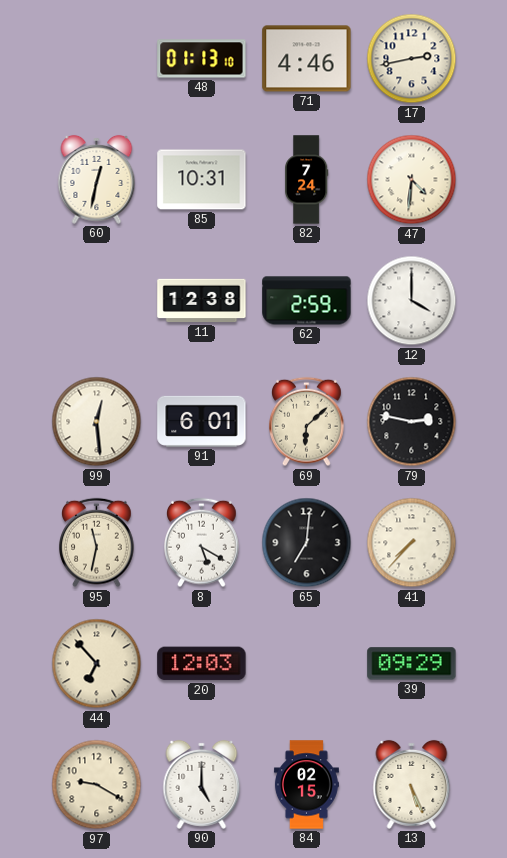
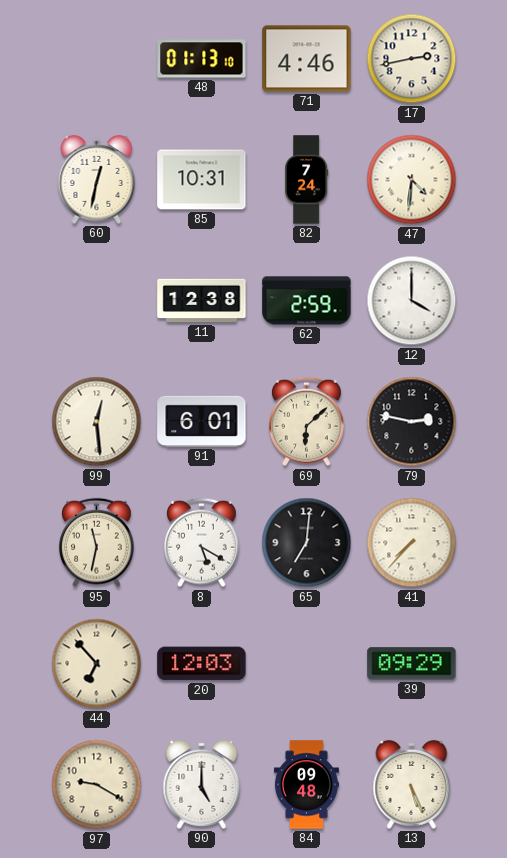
84: 02:15 -> 09:48 (306, 785)
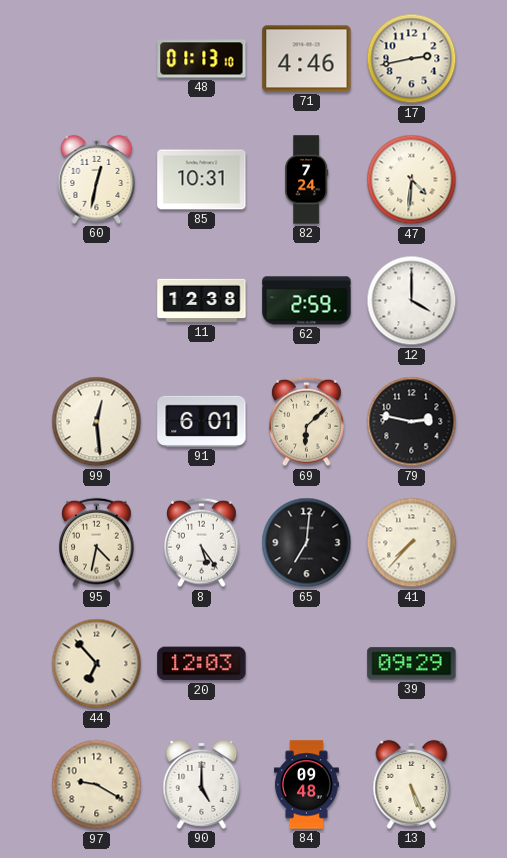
95: 11:32 -> 4:32 (97, 543)
8: 5:20 -> 5:24 (202, 543)
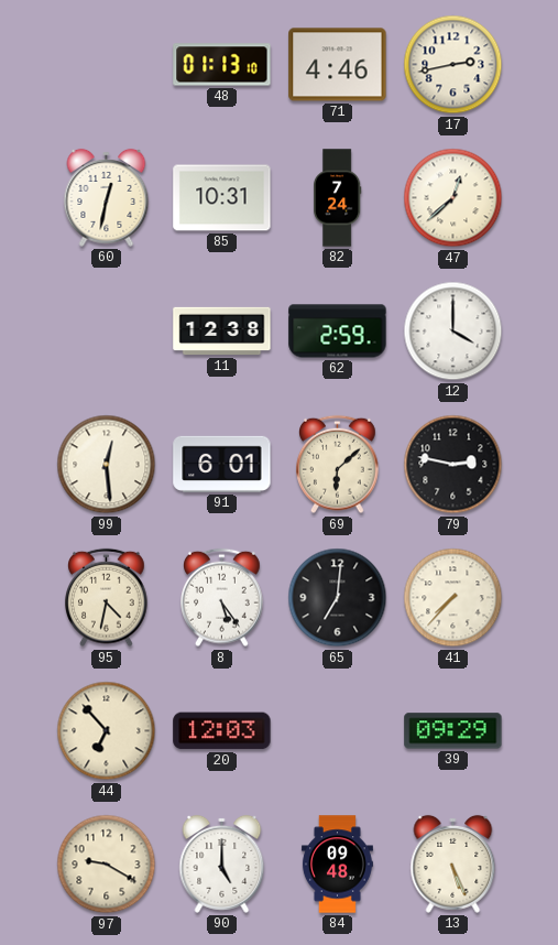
47: 4:31 -> 12:38 (453, 198)
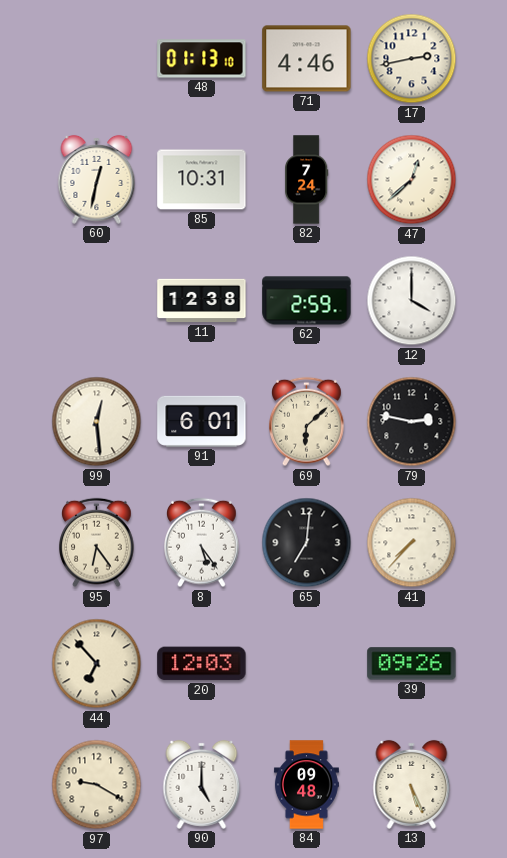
95: 4:32 -> 6:24 (97, 543)
39: 09:29 -> 09:26 (412, 664)
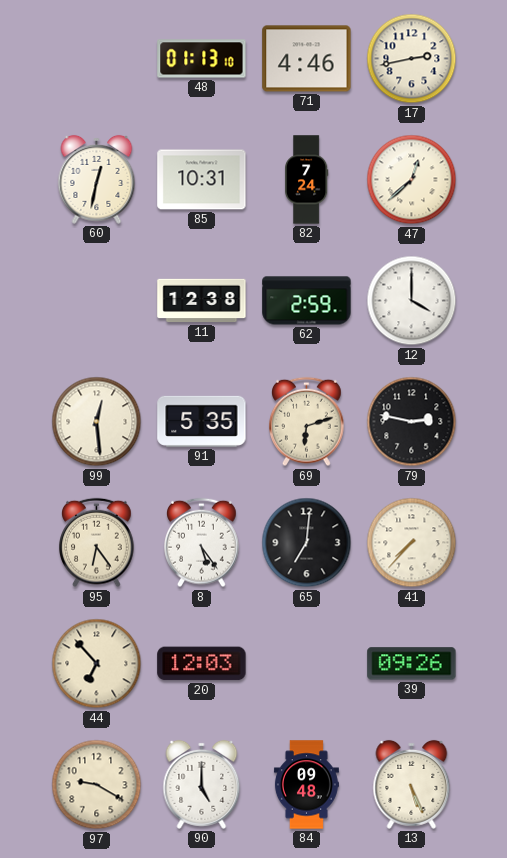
91: 6:01 -> 5:35 (202, 421)
69: 6:08 -> 6:12 (307, 422)
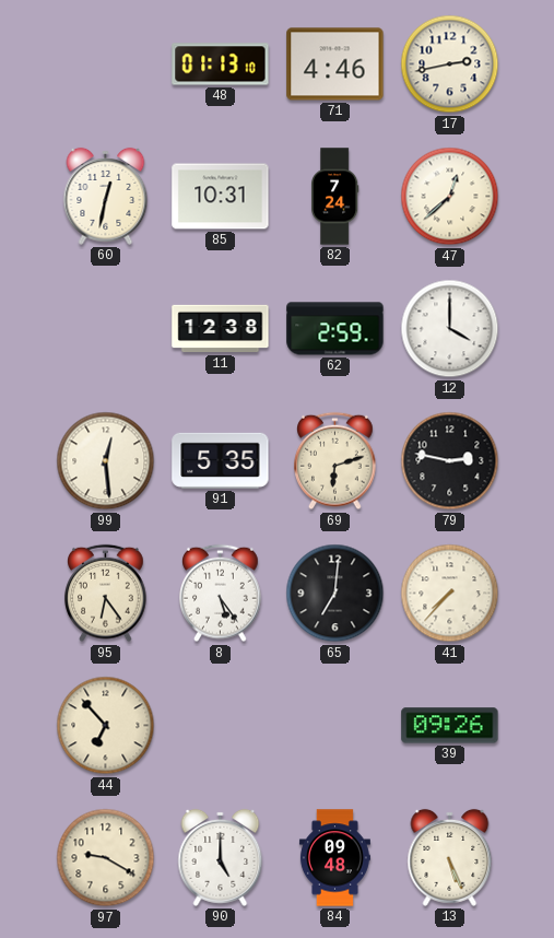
20: 12:03 -> none (202, 664)
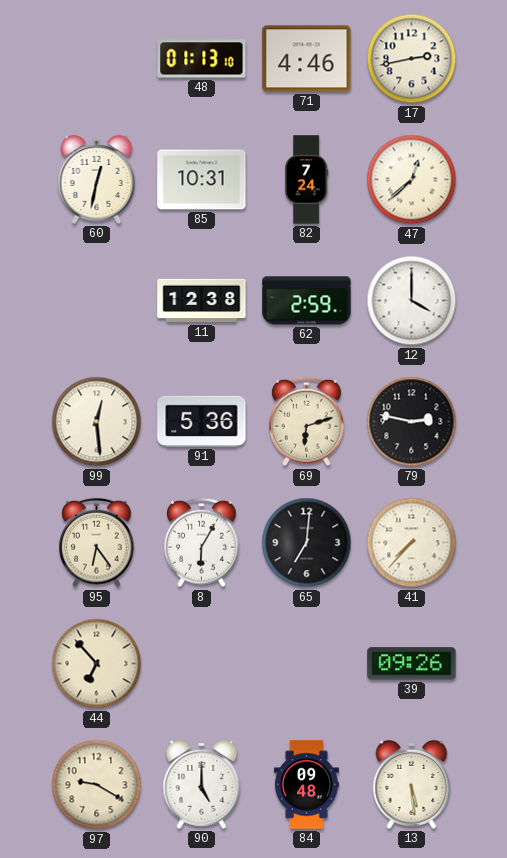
91: 5:35 -> 5:36 (202, 421)
8: 5:24 -> 6:05 (202, 543)
13: 5:26 -> 5:29 (412, 784)
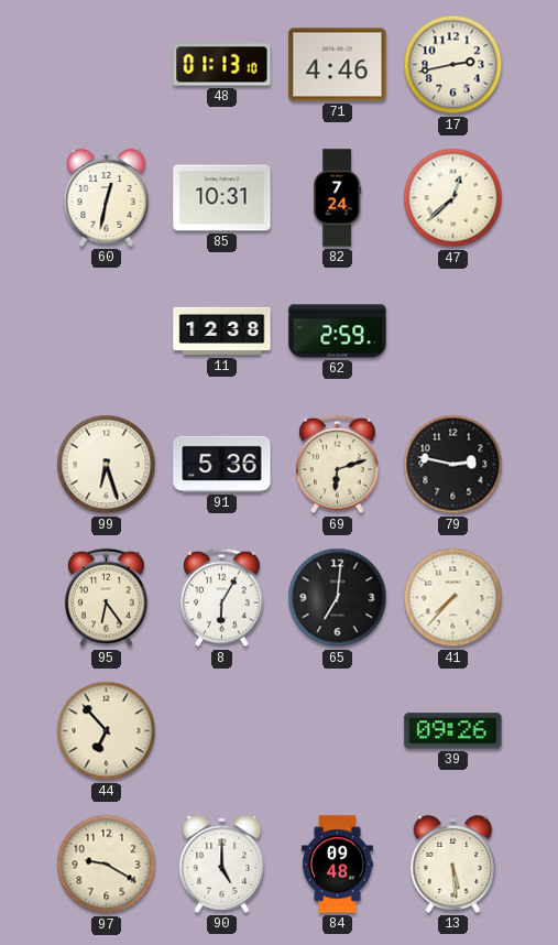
12: 4:00 -> none (412, 301)
99: 12:29 -> 6:27 (107, 465)
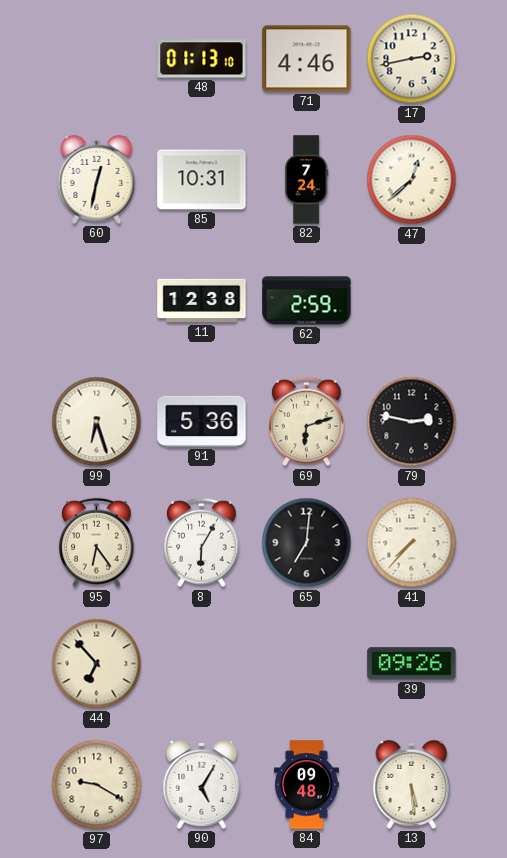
90: 5:00 -> 5:05 (202, 784)
